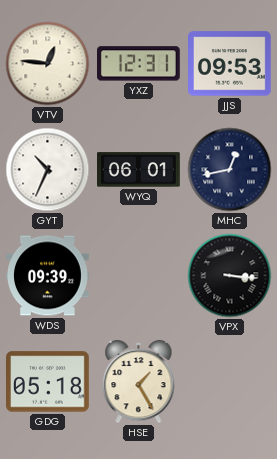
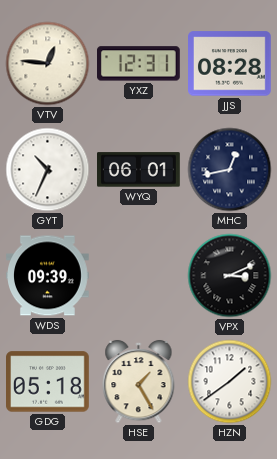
JJS: 09:53 -> 08:28 (230, 64)
VPX: 3:16 -> 3:11 (230, 276)
HZN: none -> 1:39 (230, 382)
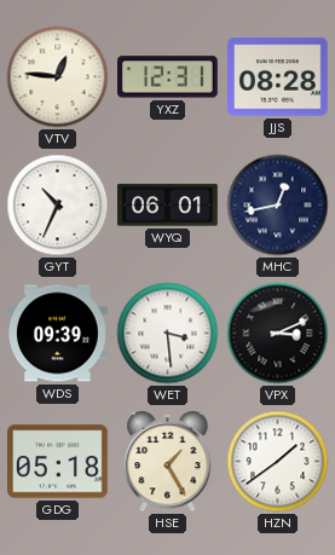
WET: none -> 3:29 (168, 334)
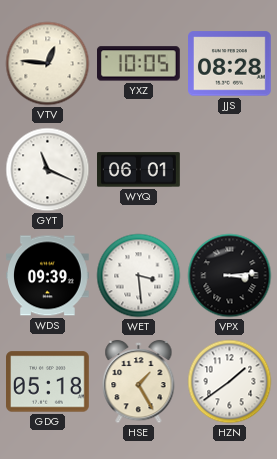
YXZ: 12:31 -> 10:05 (139, 64)
GYT: 10:34 -> 11:19 (48, 170)
MHC: 12:43 -> none (278, 206)
VPX: 3:11 -> 3:14 (230, 276)
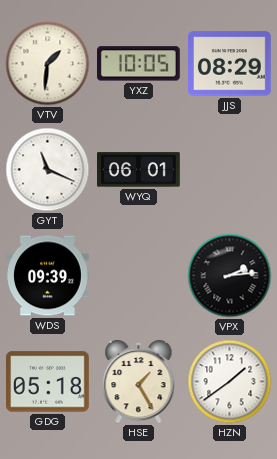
VTV: 12:46 -> 1:31 (48, 64)
JJS: 08:28 -> 08:29 (230, 64)
WET: 3:29 -> none (139, 276)
VPX: 3:14 -> 2:14 (230, 276)
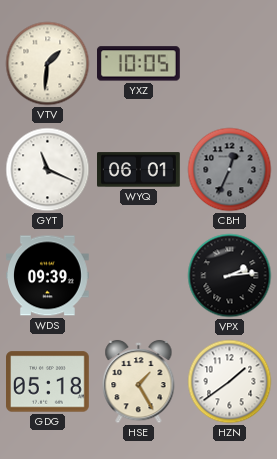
JJS: 08:29 -> none (230, 64)
CBH: none -> 12:34 (230, 170)
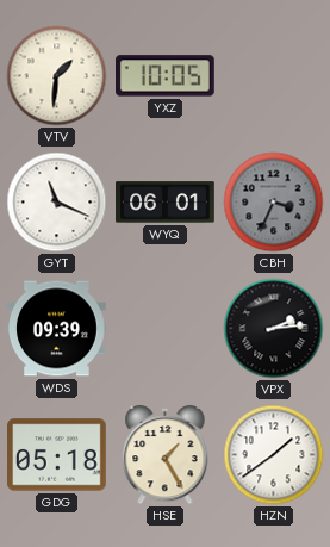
CBH: 12:34 -> 3:34 (274, 203)
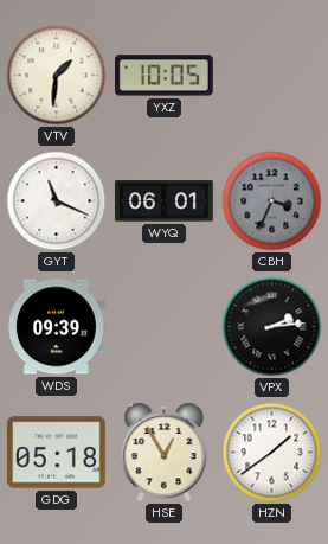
HSE: 1:25 -> 12:55 (165, 453)
